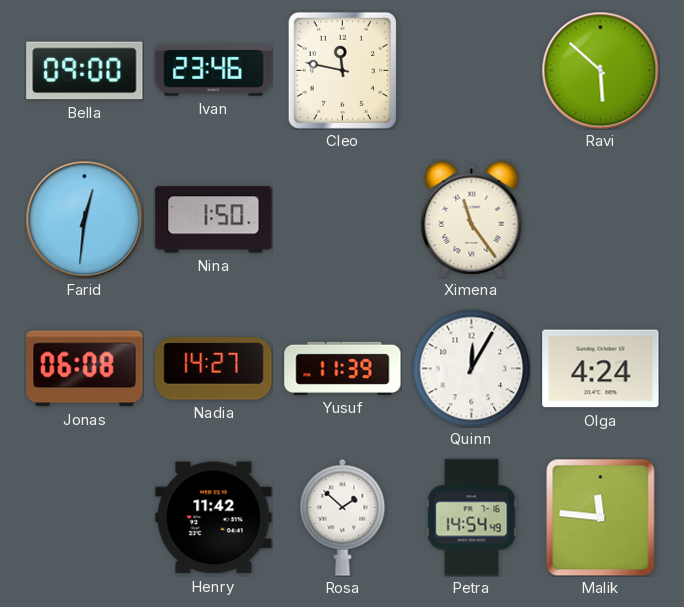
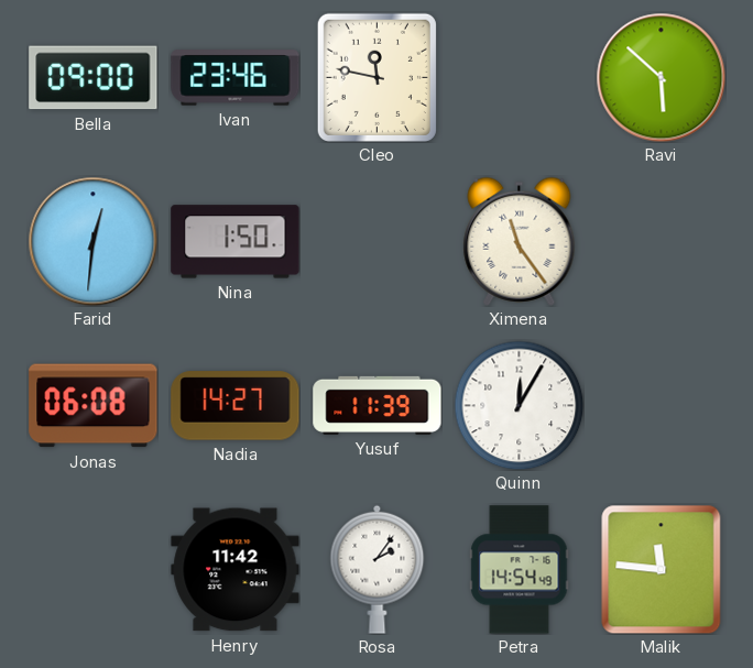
Olga: 4:24 -> none (601, 369)
Rosa: 1:52 -> 2:06 (378, 569)
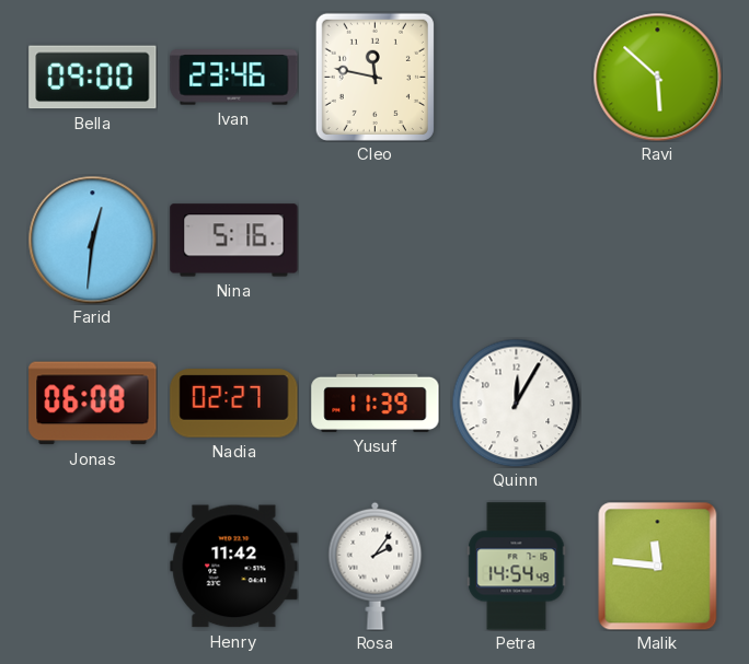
Nina: 1:50 -> 5:16 (234, 241)
Ximena: 11:24 -> none (520, 241)
Nadia: 14:27 -> 02:27 (234, 404)
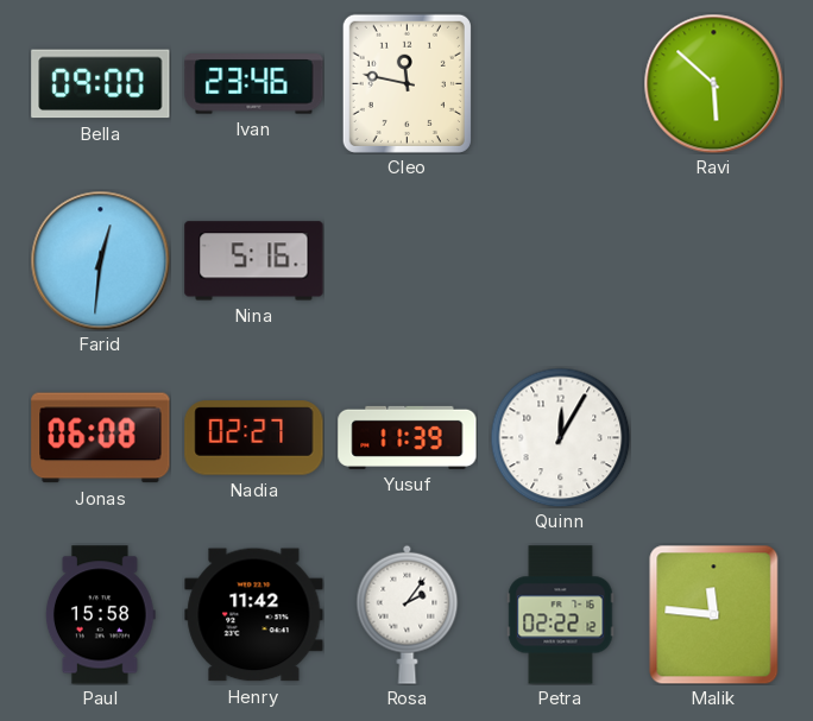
Paul: none -> 15:58 (101, 615)
Petra: 14:54 -> 02:22 (561, 615)
